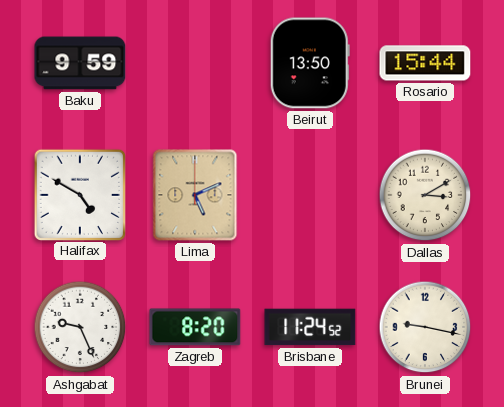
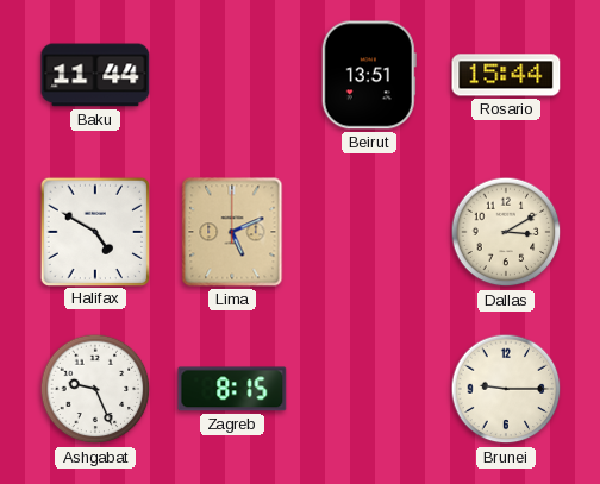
Baku: 9:59 -> 11:44 (95, 75)
Beirut: 13:50 -> 13:51 (369, 75)
Zagreb: 8:20 -> 8:15 (232, 389)
Brisbane: 11:24 -> none (310, 327)
Brunei: 9:17 -> 9:15 (506, 389)
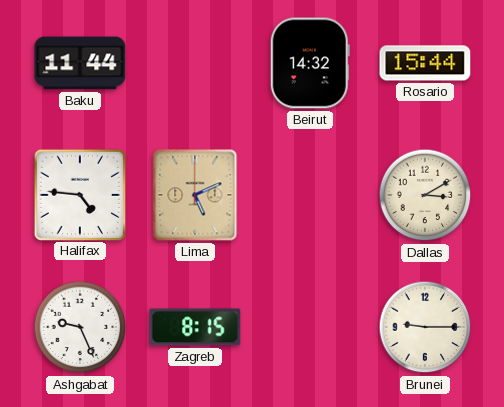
Beirut: 13:51 -> 14:32 (310, 63)
Halifax: 4:50 -> 4:46 (79, 194)
